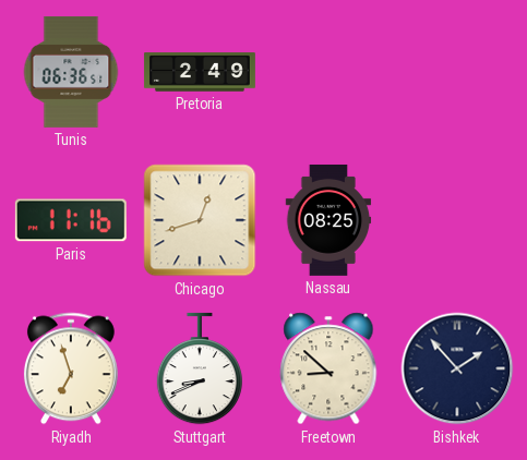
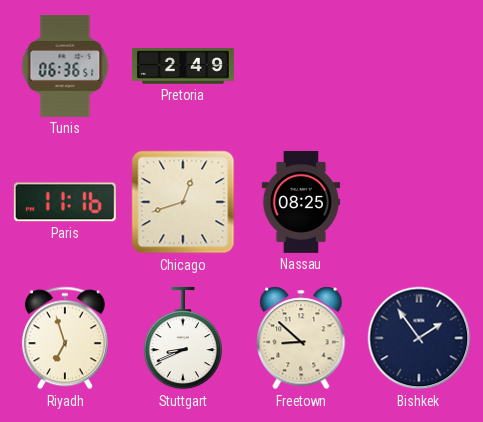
Bishkek: 1:53 -> 1:54 (419, 338)
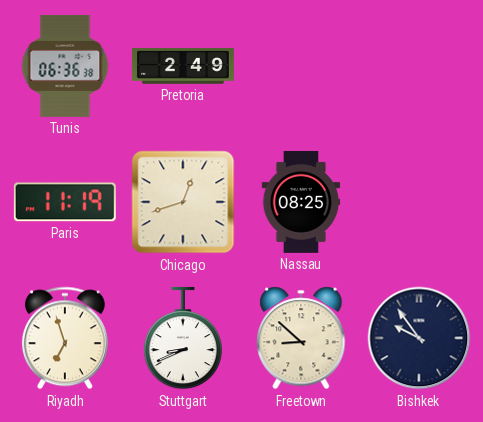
Tunis: 06:36:51 -> 06:36:38 (65, 66)
Paris: 11:16 -> 11:19 (65, 202)
Bishkek: 1:54 -> 9:54 (419, 338)
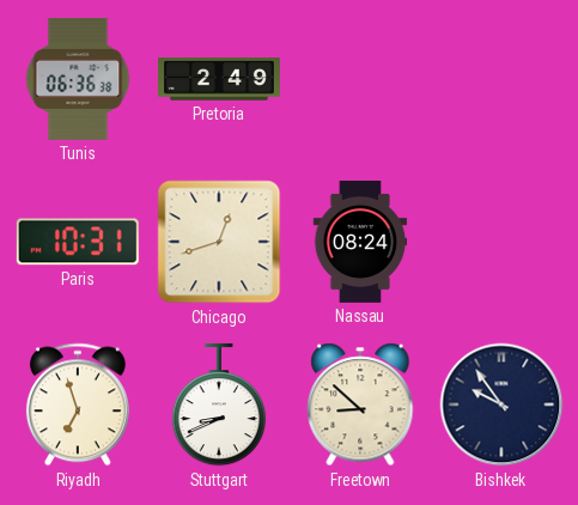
Paris: 11:19 -> 10:31 (78, 242)
Nassau: 08:25 -> 08:24 (360, 242)
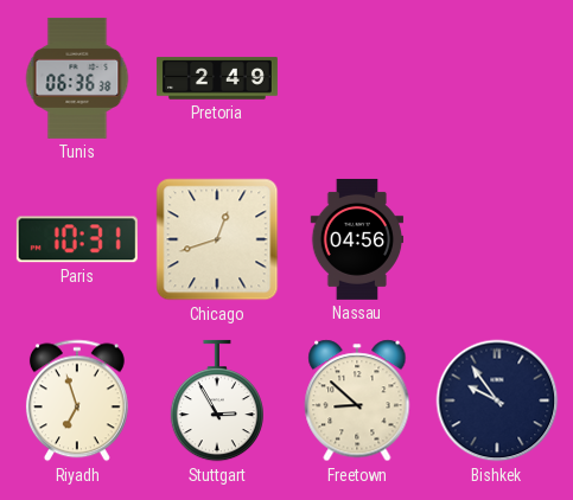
Nassau: 08:24 -> 04:56 (357, 239)
Stuttgart: 8:41 -> 2:55 (216, 400)
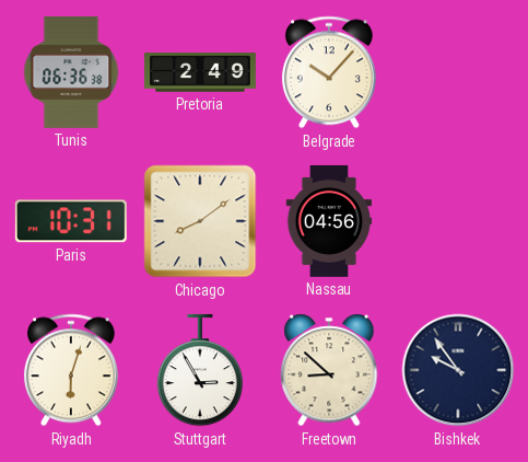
Belgrade: none -> 10:07 (329, 72)
Chicago: 12:42 -> 8:09 (200, 221)
Riyadh: 6:57 -> 6:03 (71, 370)
